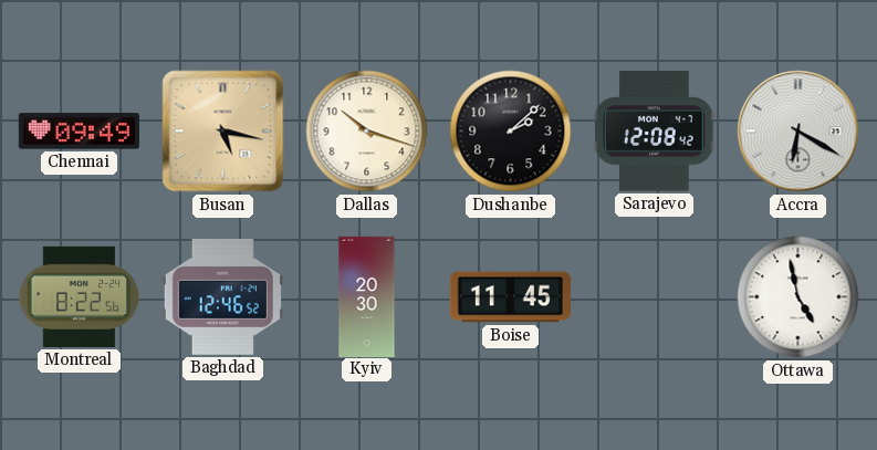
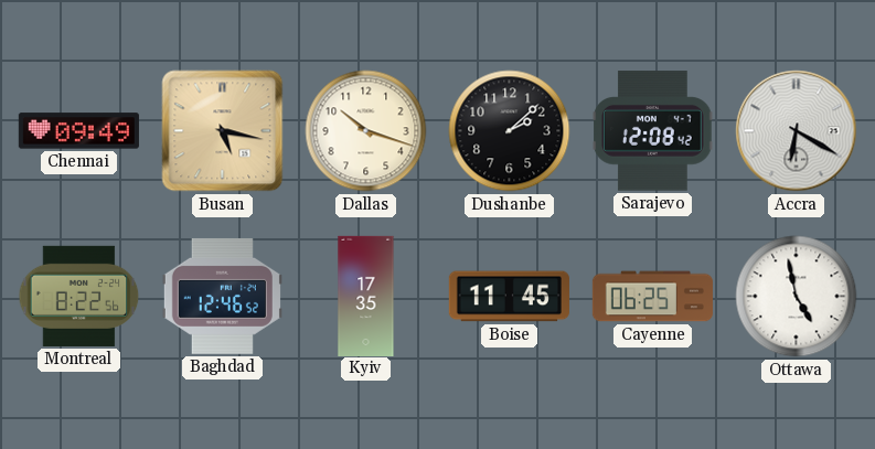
Kyiv: 20:30 -> 17:35 (366, 296)
Cayenne: none -> 06:25 (652, 297)
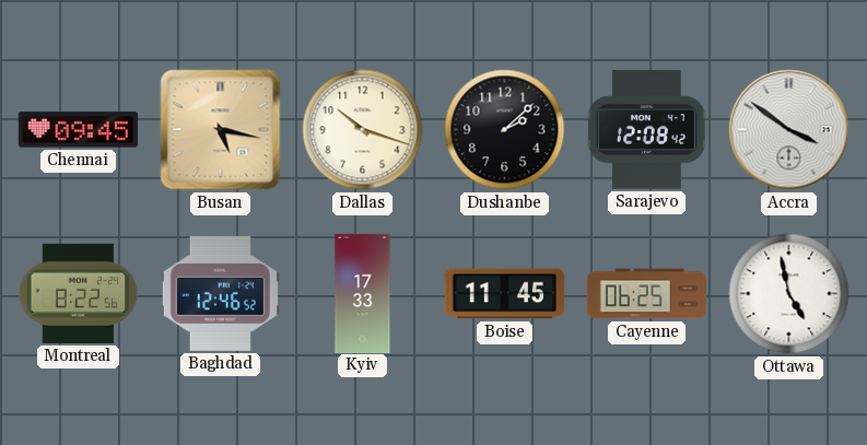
Chennai: 09:49 -> 09:45 (78, 130)
Accra: 6:20 -> 3:51 (789, 130)
Kyiv: 17:35 -> 17:33 (363, 293)
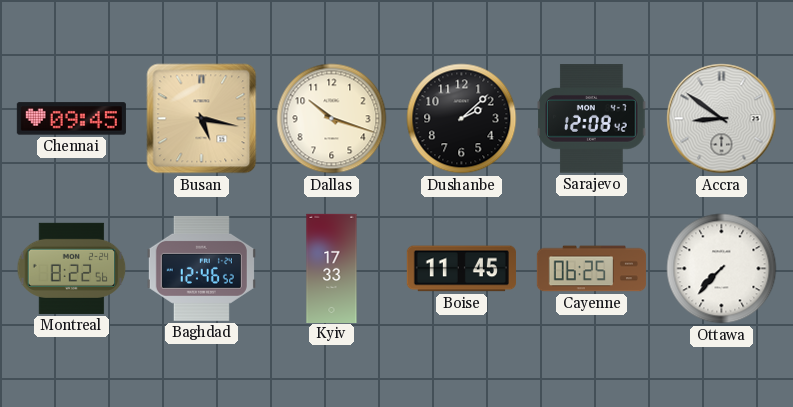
Accra: 3:51 -> 8:51 (722, 119)
Ottawa: 4:58 -> 7:37 (722, 269)
